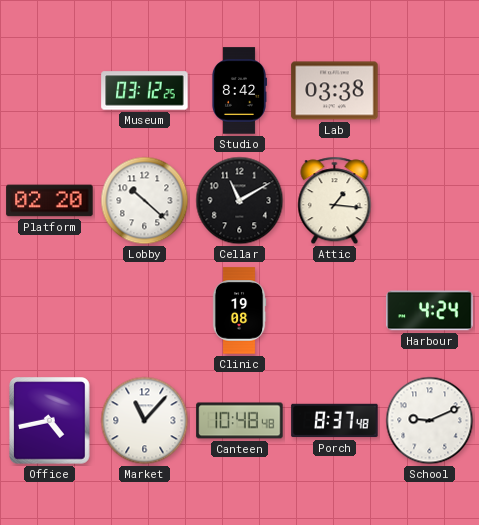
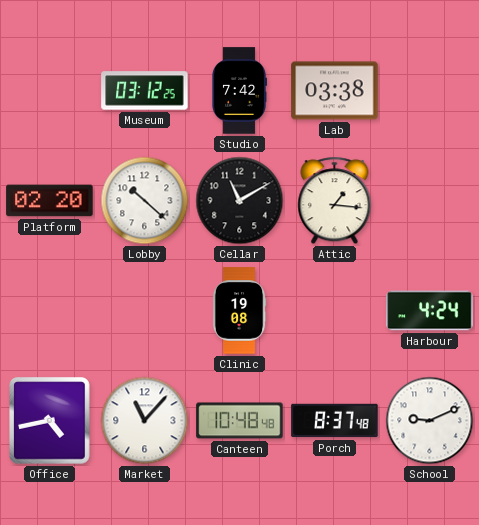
Studio: 8:42 -> 7:42 (238, 91)
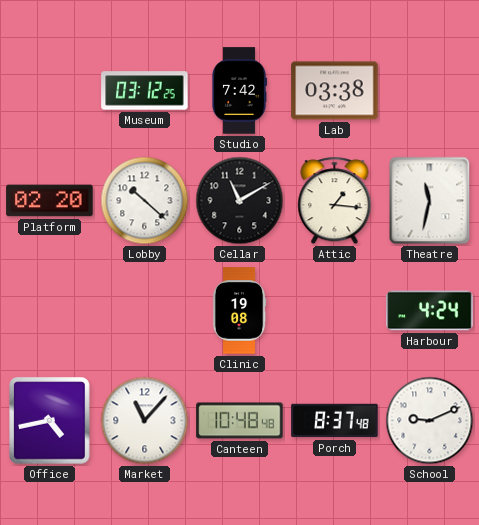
Theatre: none -> 11:32 (430, 201)
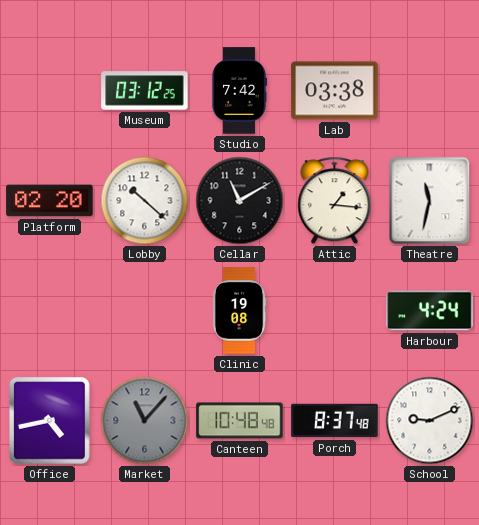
Market dial: white -> grey (145, 421)
